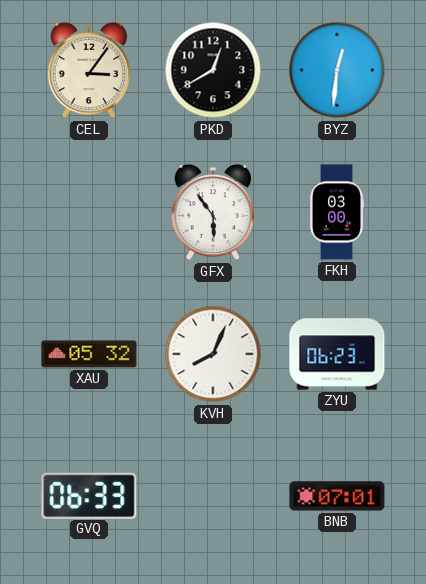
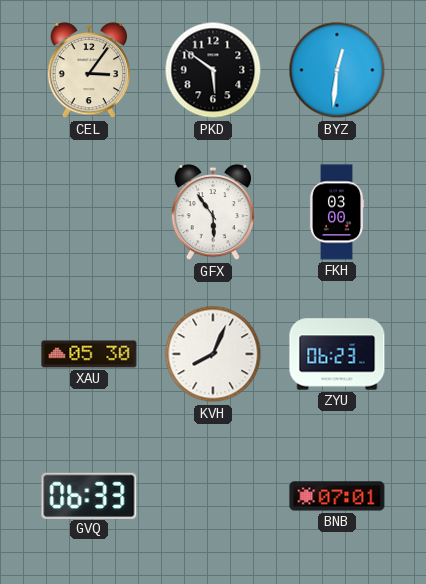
PKD: 12:40 -> 5:51 (213, 70)
XAU: 05:32 -> 05:30 (89, 354)
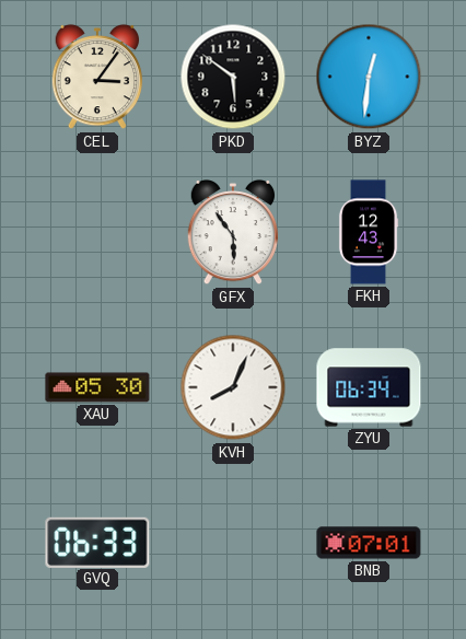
FKH: 03:00 -> 12:43 (369, 232)
ZYU: 06:23 -> 06:34 (369, 387)
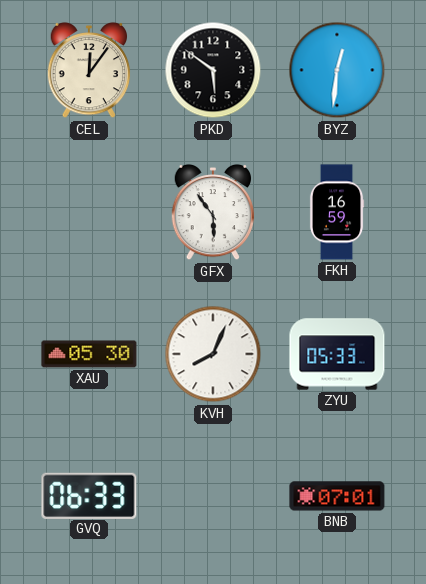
CEL: 3:06 -> 12:06 (89, 70)
FKH: 12:43 -> 16:59 (337, 212)
ZYU: 06:34 -> 05:33 (337, 354)
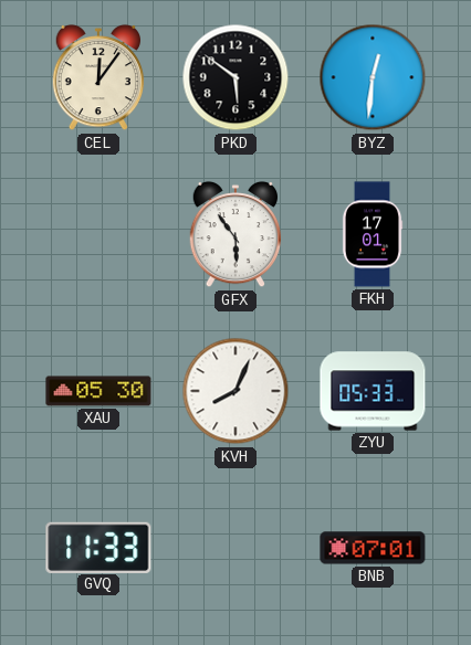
FKH: 16:59 -> 17:01 (373, 234)
GVQ: 06:33 -> 11:33 (98, 547)
